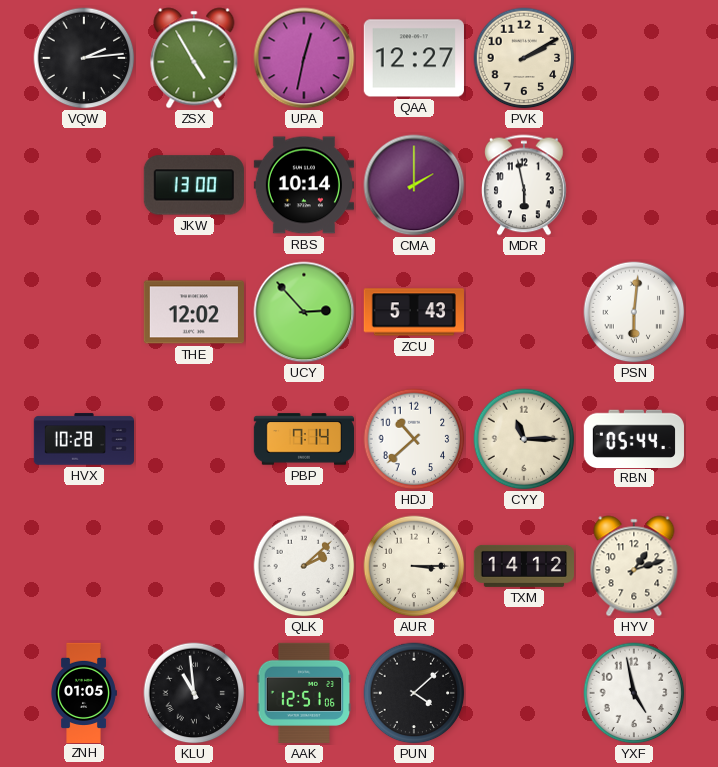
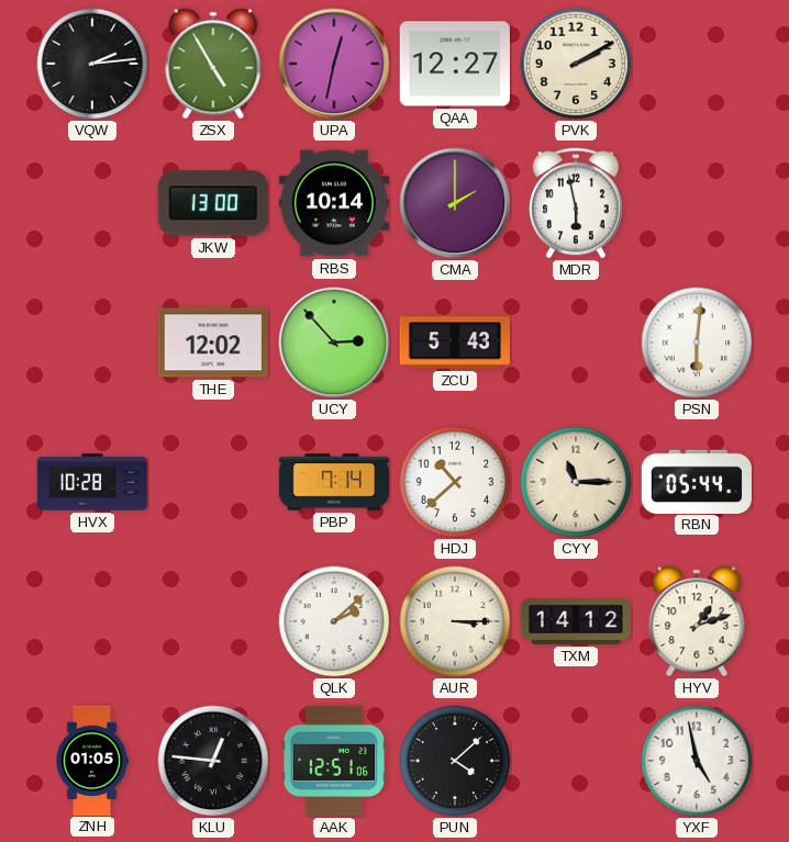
KLU: 10:59 -> 12:46 (213, 761)
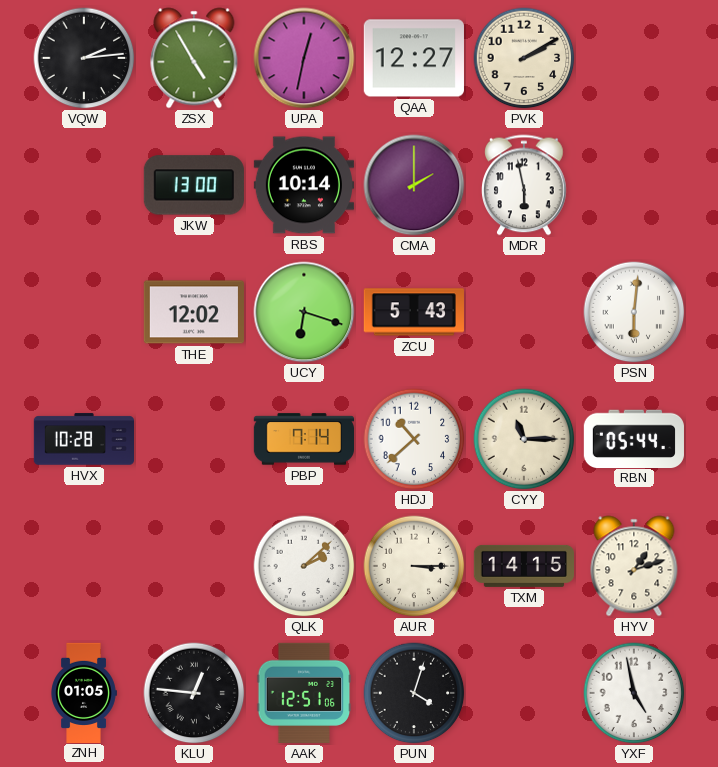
UCY: 2:53 -> 6:18 (304, 312)
TXM: 14:12 -> 14:15 (523, 566)
PUN: 4:08 -> 4:03 (414, 693)
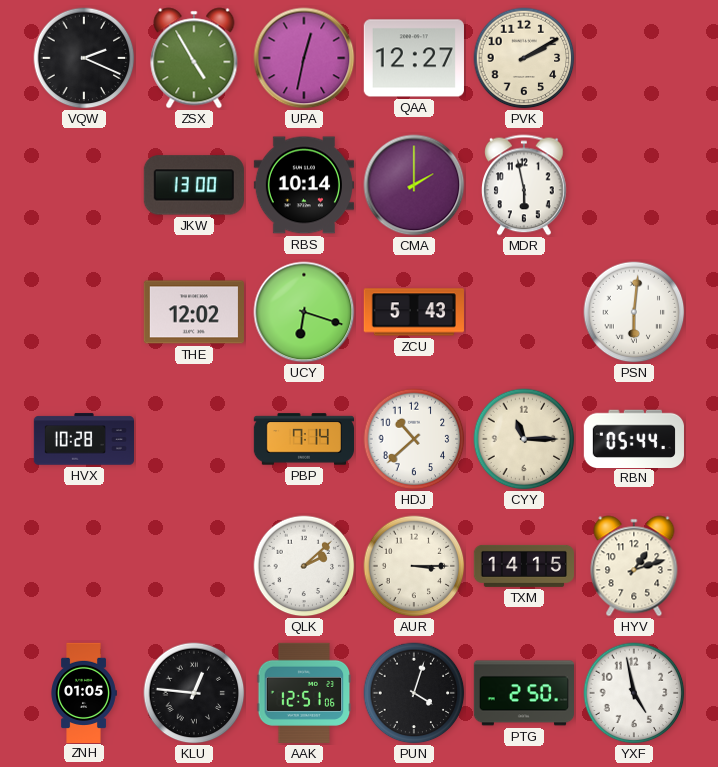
VQW: 2:14 -> 2:19 (84, 58)
PTG: none -> 2:50 (523, 693)
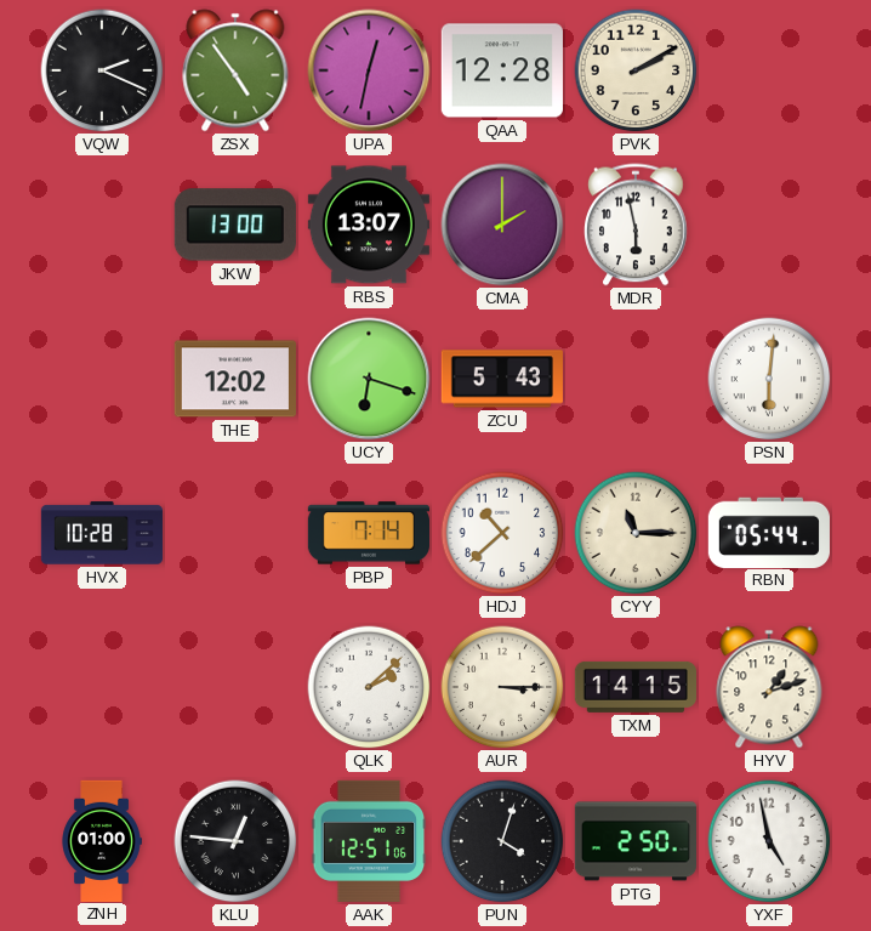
ZSX: 4:55 -> 4:54 (235, 70)
QAA: 12:27 -> 12:28 (502, 70)
RBS: 10:14 -> 13:07 (369, 225)
ZNH: 01:05 -> 01:00 (102, 840)
